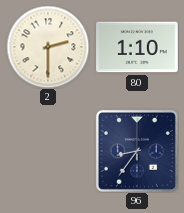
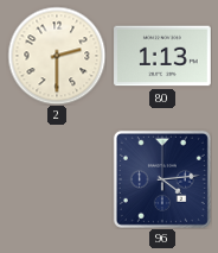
80: 1:10 -> 1:13 (162, 56)
96: 8:36 -> 4:14 (162, 179)
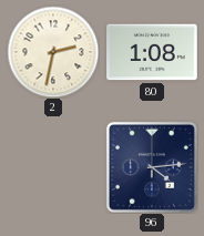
2: 2:30 -> 2:32 (53, 52)
80: 1:13 -> 1:08 (152, 52)
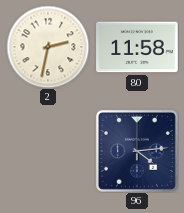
80: 1:08 -> 11:58 (137, 47)
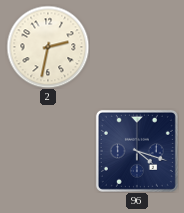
80: 11:58 -> none (137, 47)
96: 4:14 -> 4:18 (137, 151)
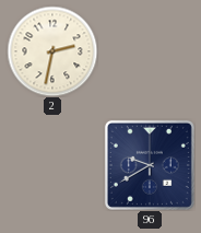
96: 4:18 -> 9:40 (150, 165)
